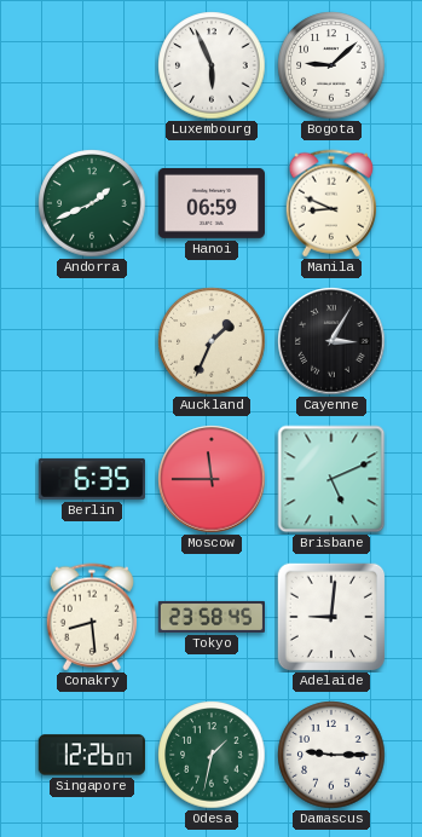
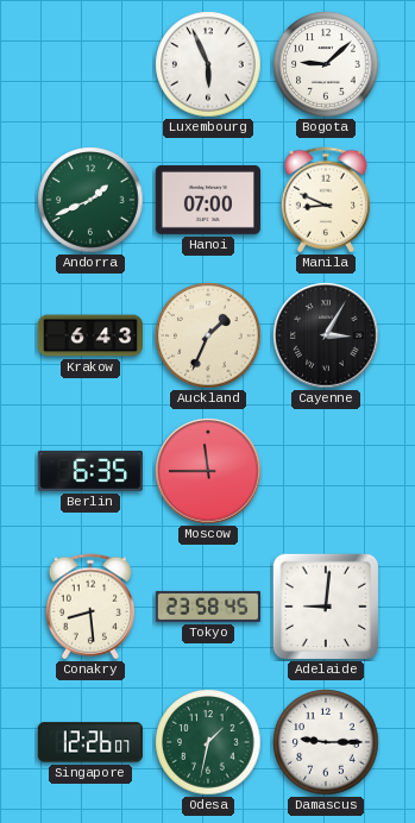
Hanoi: 06:59 -> 07:00 (207, 200)
Krakow: none -> 6:43 (89, 335)
Brisbane: 5:11 -> none (331, 479)
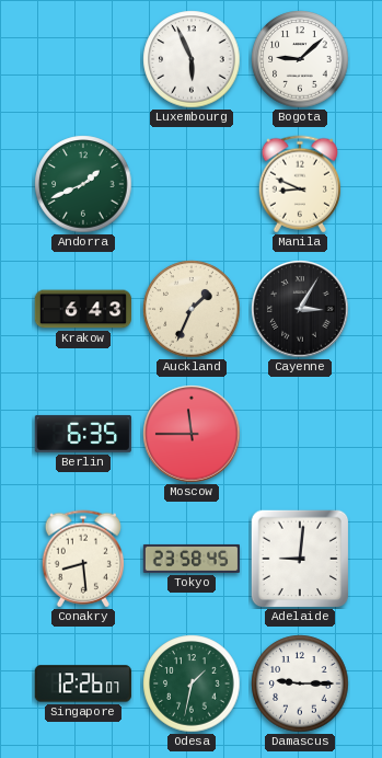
Hanoi: 07:00 -> none (207, 200)
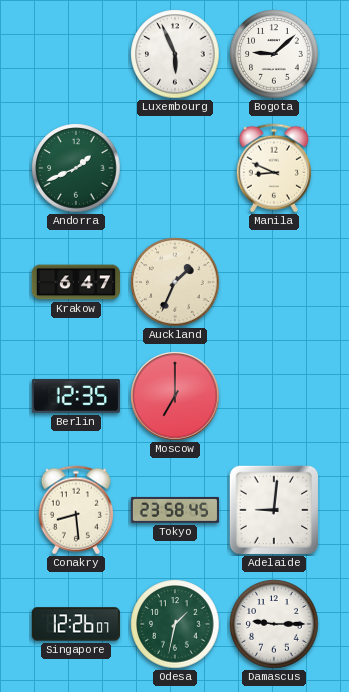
Krakow: 6:43 -> 6:47 (75, 282)
Cayenne: 3:05 -> none (300, 309)
Berlin: 6:35 -> 12:35 (76, 396)
Moscow: 11:45 -> 7:00 (175, 396)
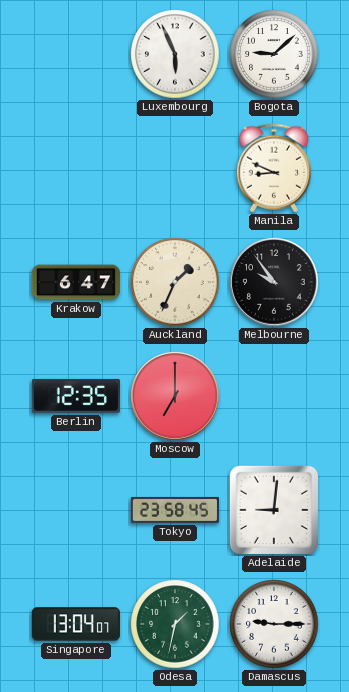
Andorra: 1:41 -> none (76, 168)
Melbourne: none -> 9:54 (274, 282)
Conakry: 8:29 -> none (75, 510)
Singapore: 12:26 -> 13:04 (76, 624)
